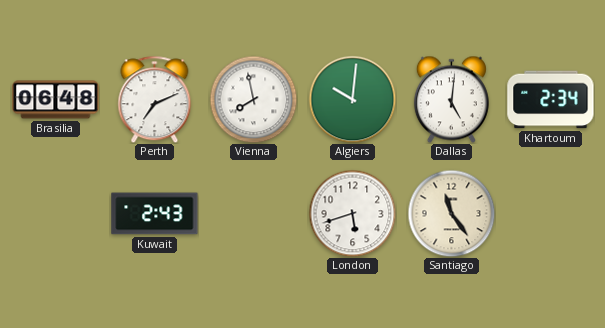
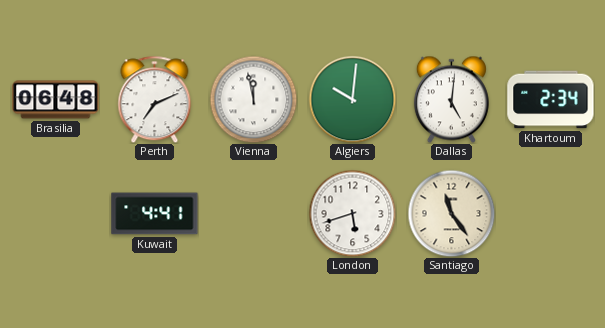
Vienna: 7:58 -> 11:58 (253, 99)
Kuwait: 2:43 -> 4:41 (155, 214)
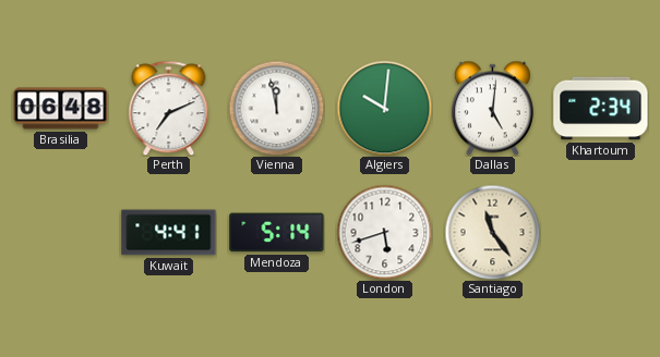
Mendoza: none -> 5:14 (277, 233)
